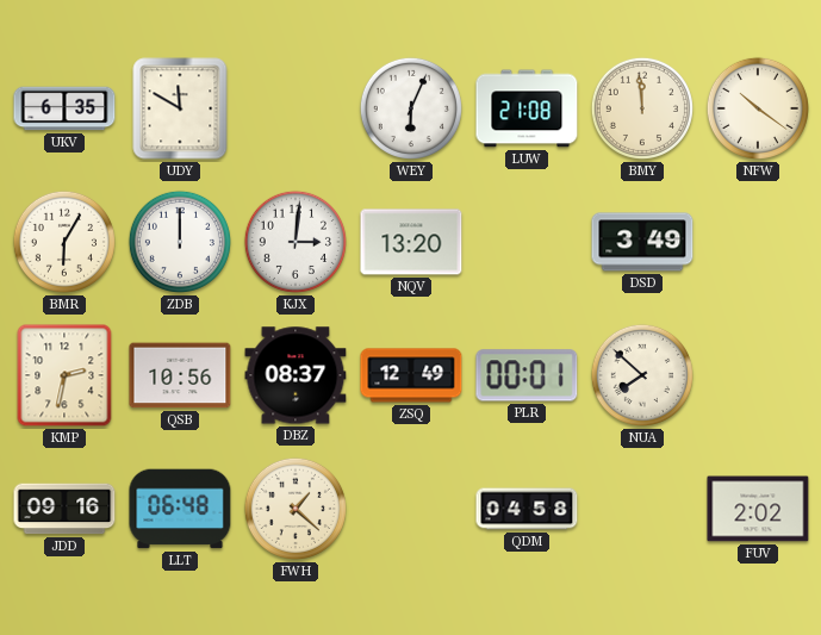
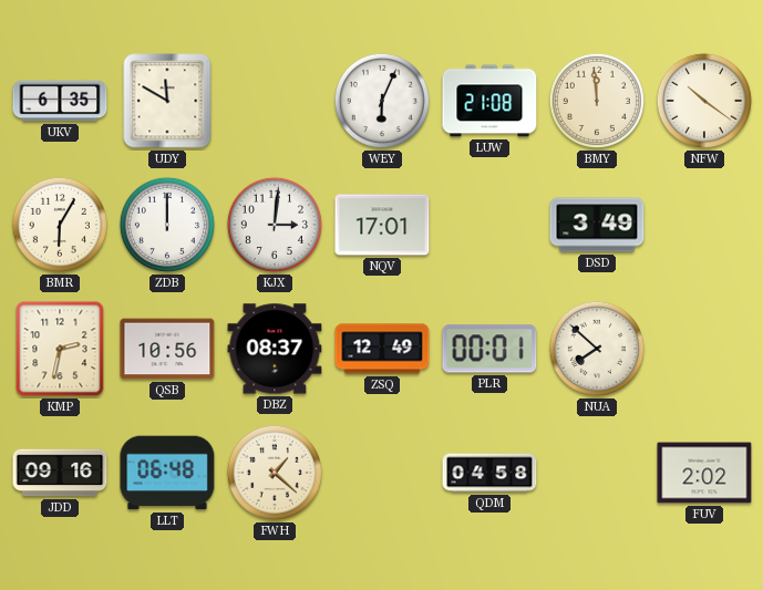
NQV: 13:20 -> 17:01 (382, 225)
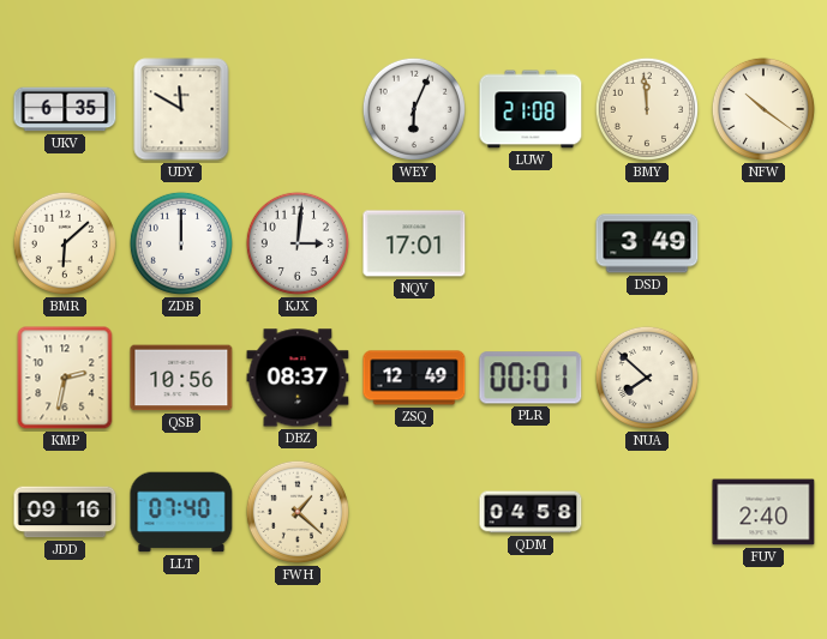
BMR: 6:05 -> 6:08 (65, 243)
LLT: 06:48 -> 07:40 (181, 512)
FUV: 2:02 -> 2:40 (763, 512)
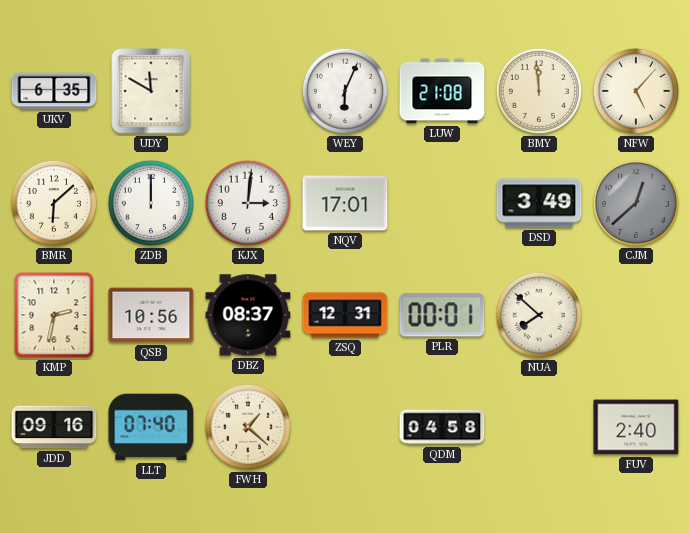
NFW: 10:21 -> 5:07 (636, 91)
CJM: none -> 12:38 (636, 203)
ZSQ: 12:49 -> 12:31 (345, 315)
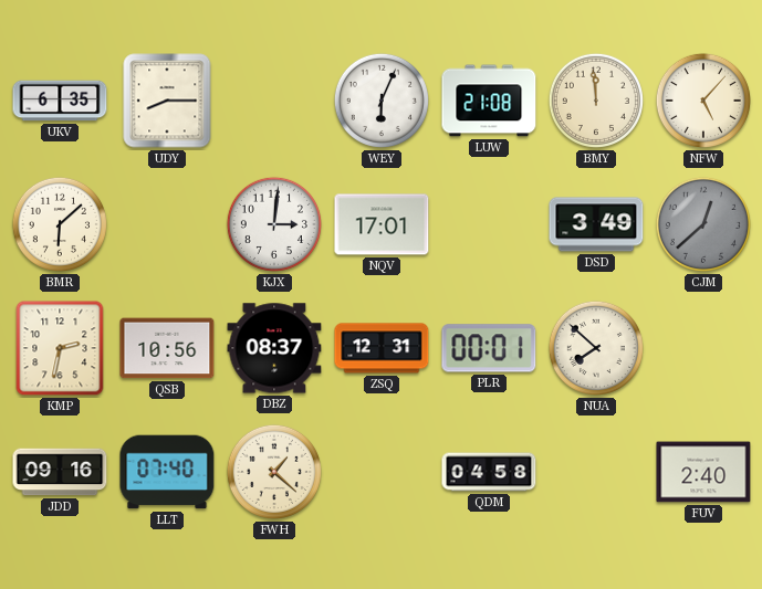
UDY: 11:50 -> 8:15 (167, 101)
ZDB: 12:00 -> none (151, 203)
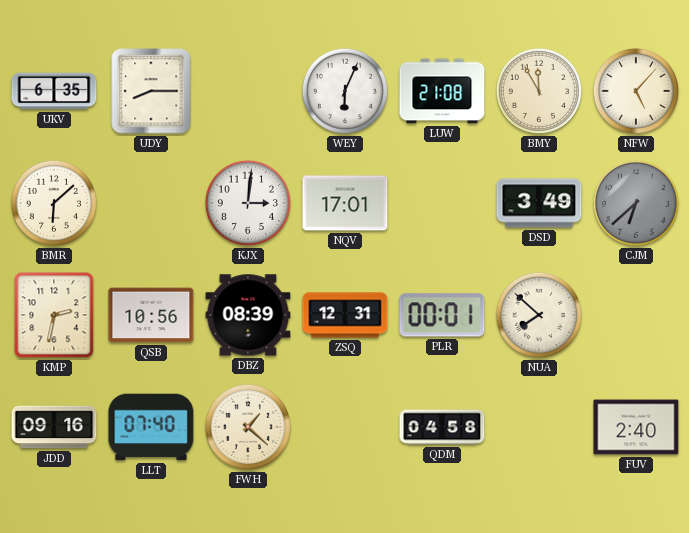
BMY: 11:59 -> 11:55 (539, 91)
CJM: 12:38 -> 6:38 (636, 203)
DBZ: 08:37 -> 08:39 (248, 315)
